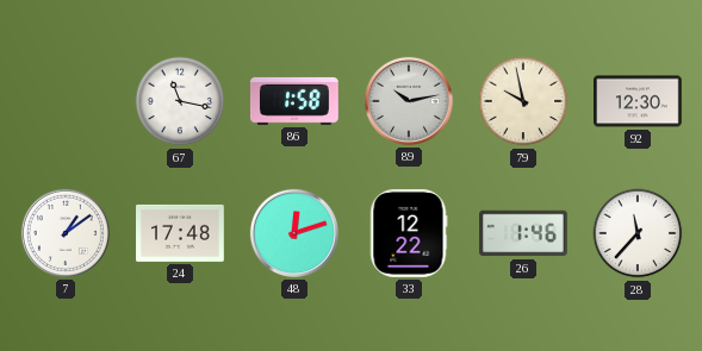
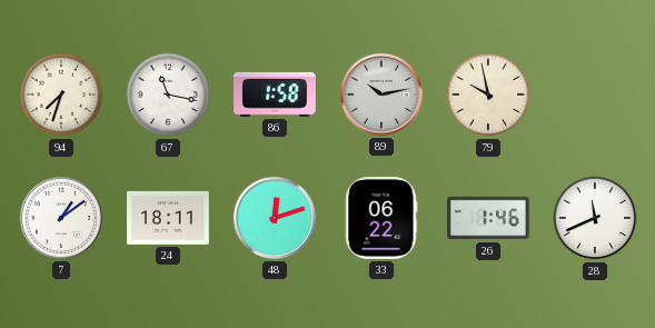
94: none -> 7:33 (61, 95)
92: 12:30 -> none (638, 101)
24: 17:48 -> 18:11 (169, 218)
33: 12:22 -> 06:22 (381, 219)
28: 11:37 -> 11:41 (595, 218)
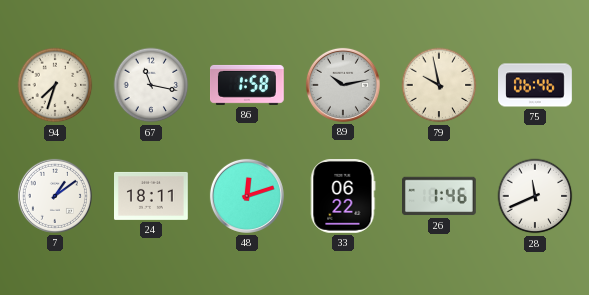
75: none -> 06:46 (535, 85)
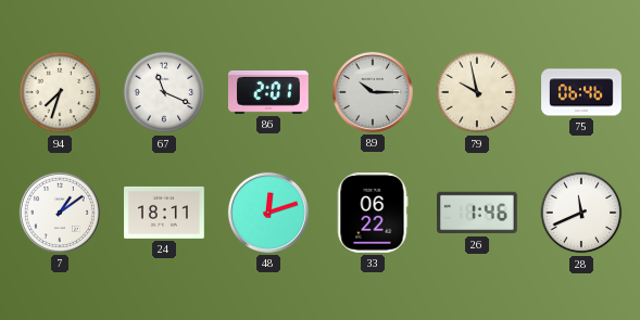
67: 11:17 -> 11:19 (164, 92)
86: 1:58 -> 2:01 (269, 92)
89: 10:13 -> 10:15 (373, 92)
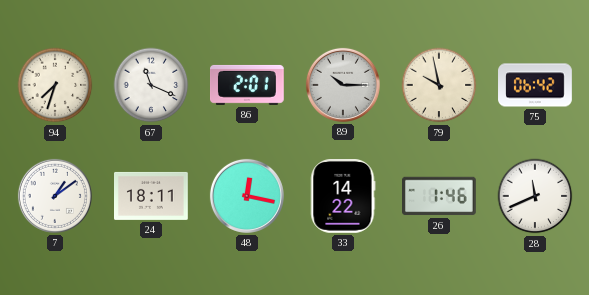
75: 06:46 -> 06:42 (535, 85)
48: 12:12 -> 12:17 (247, 196)
33: 06:22 -> 14:22 (343, 197)
